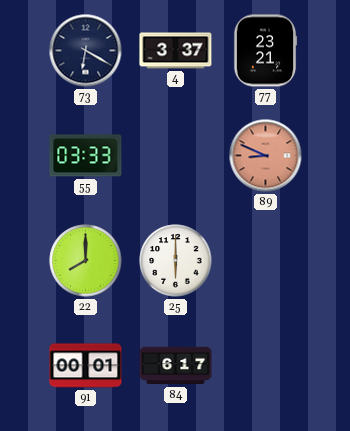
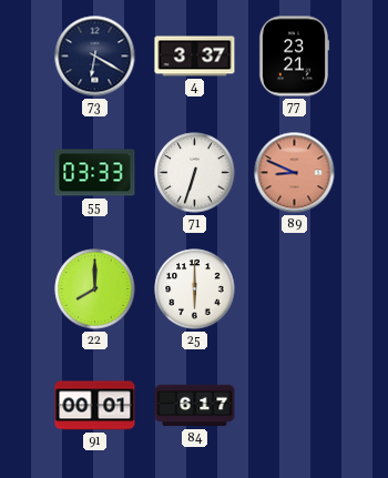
71: none -> 6:33 (195, 173)
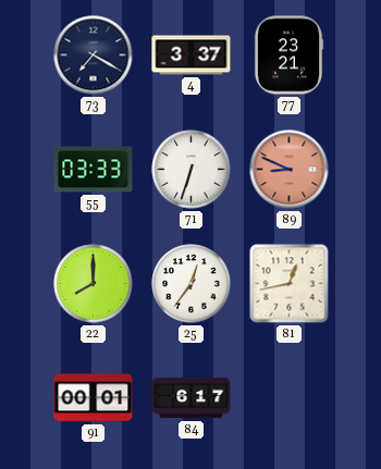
73: 6:20 -> 7:20 (94, 55)
25: 6:00 -> 12:36 (192, 284)
81: none -> 12:43 (290, 284)
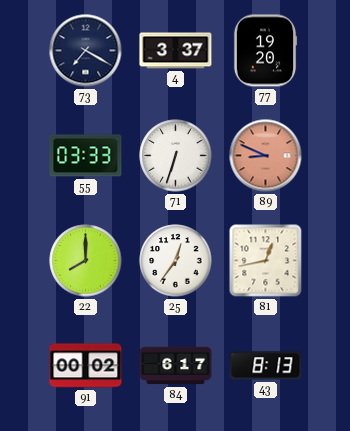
77: 23:21 -> 19:20 (265, 51)
91: 00:01 -> 00:02 (86, 366)
43: none -> 8:13 (266, 366)
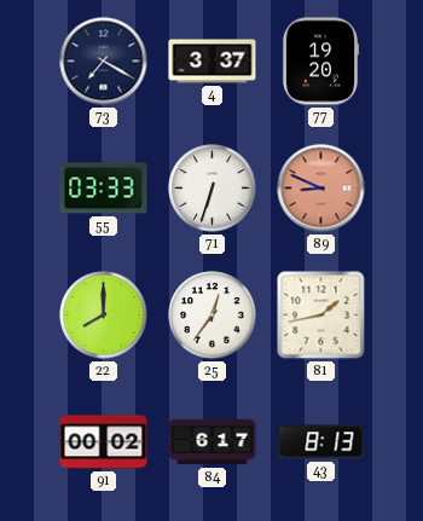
81: 12:43 -> 1:43 (321, 316)
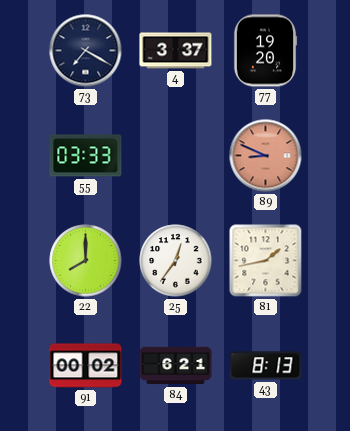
71: 6:33 -> none (213, 189)
84: 6:17 -> 6:21 (176, 366)
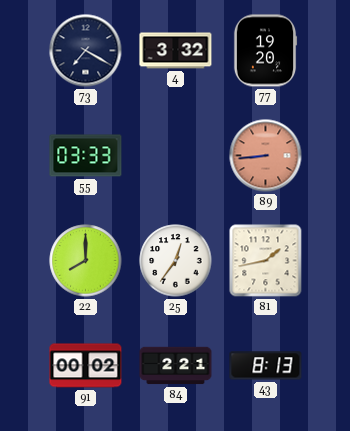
4: 3:37 -> 3:32 (176, 51)
89: 8:49 -> 8:44 (266, 156)
84: 6:21 -> 2:21 (176, 366)
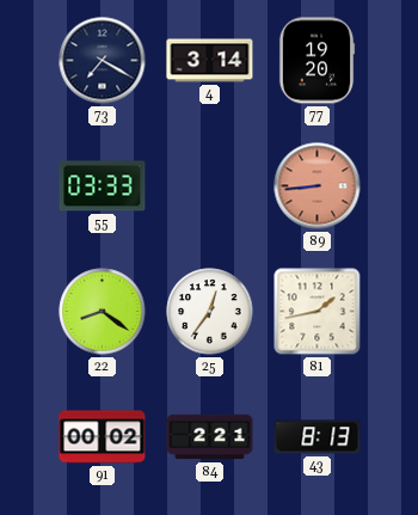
4: 3:32 -> 3:14 (210, 61)
22: 8:00 -> 8:21 (103, 312)
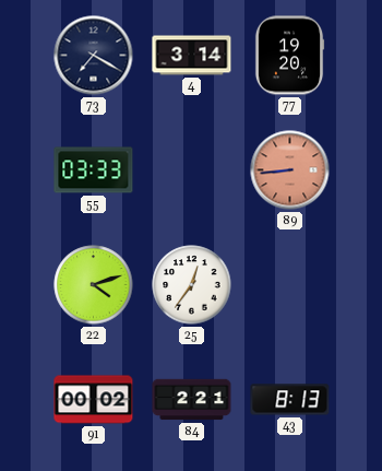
22: 8:21 -> 4:12 (94, 285)
81: 1:43 -> none (318, 312)
